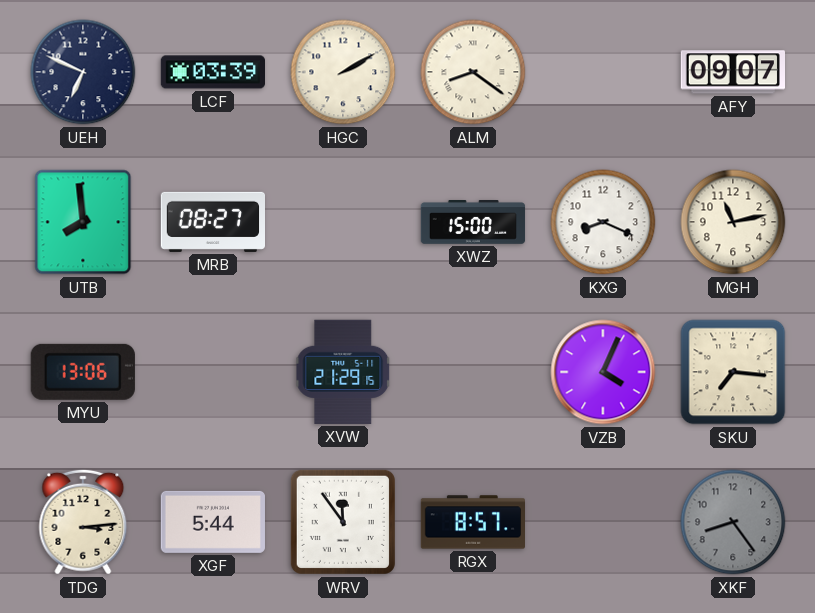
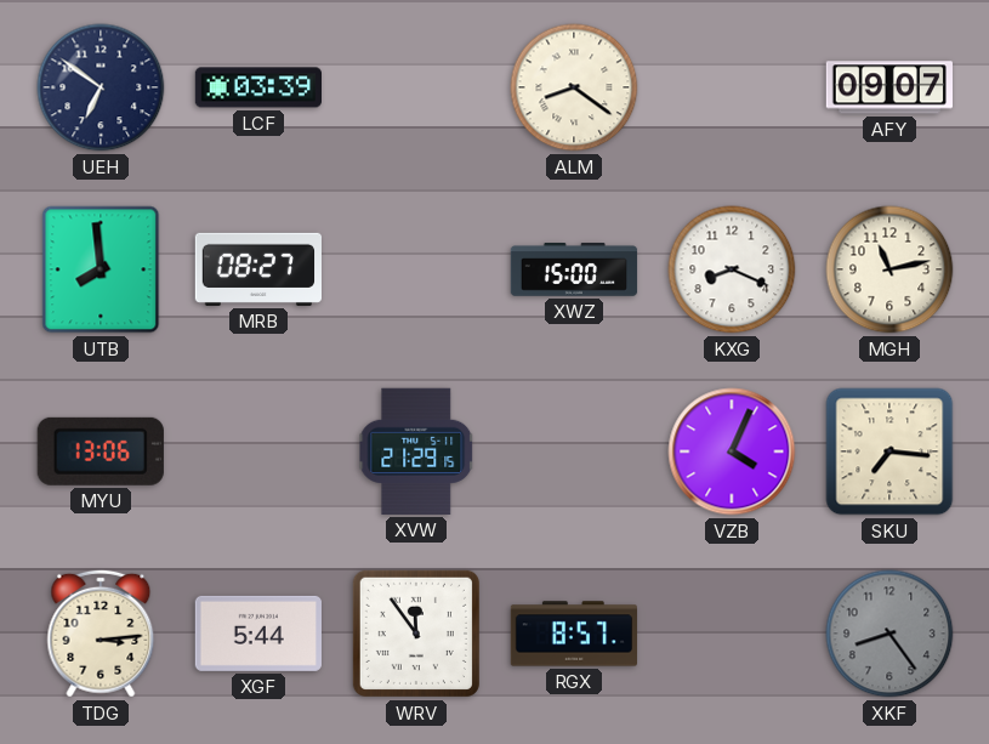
UEH: 6:49 -> 6:51 (101, 87)
HGC: 2:10 -> none (343, 72)
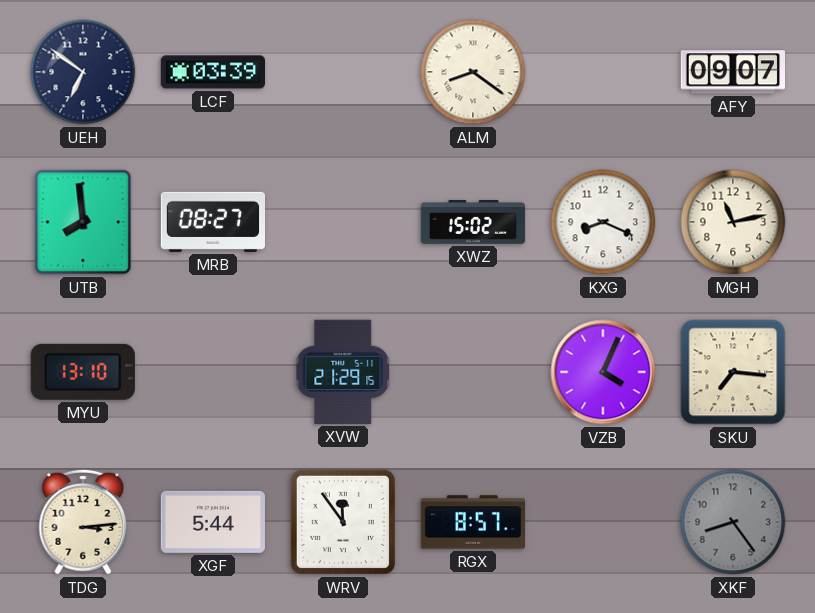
XWZ: 15:00 -> 15:02 (473, 222)
MYU: 13:06 -> 13:10 (83, 372)
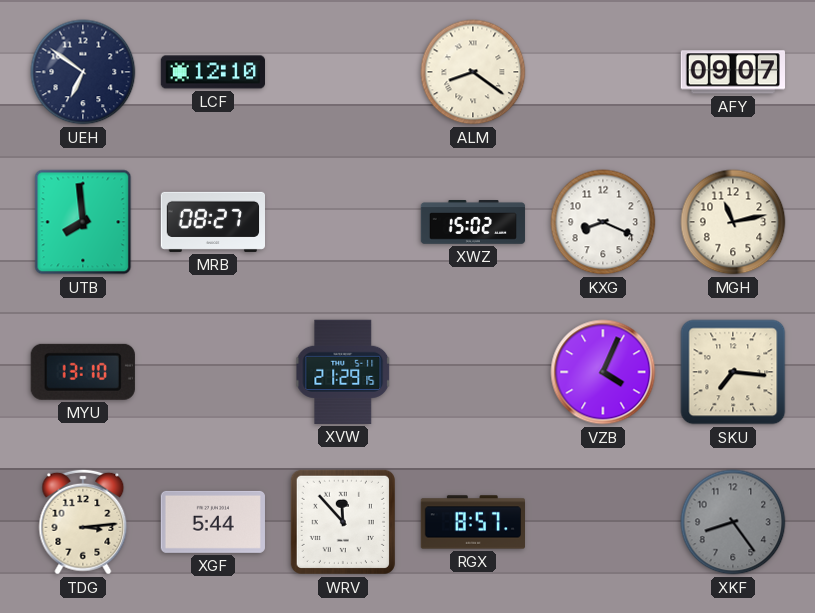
LCF: 03:39 -> 12:10 (212, 72)
WRV: 11:54 -> 11:53 (343, 522)
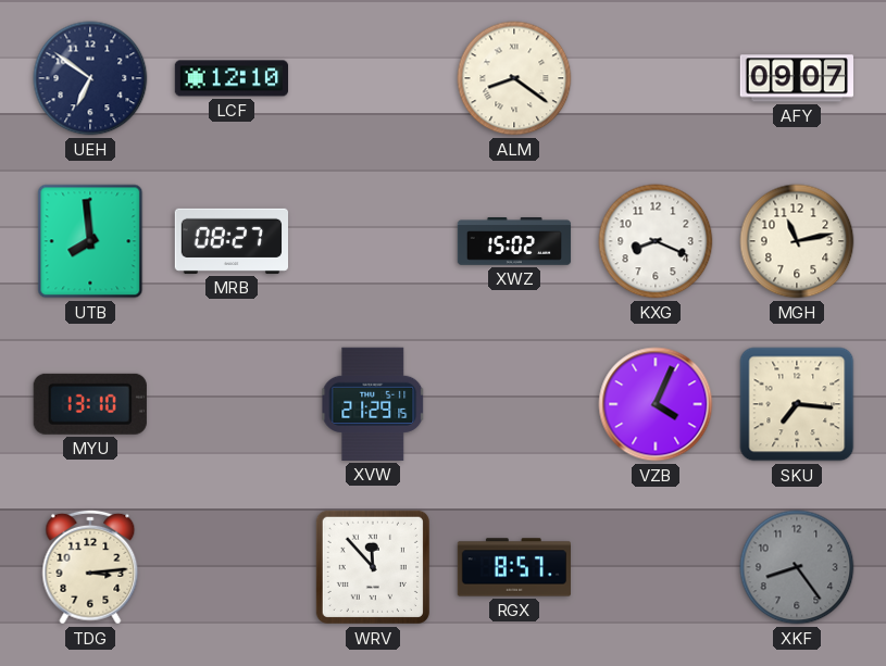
XGF: 5:44 -> none (213, 522)
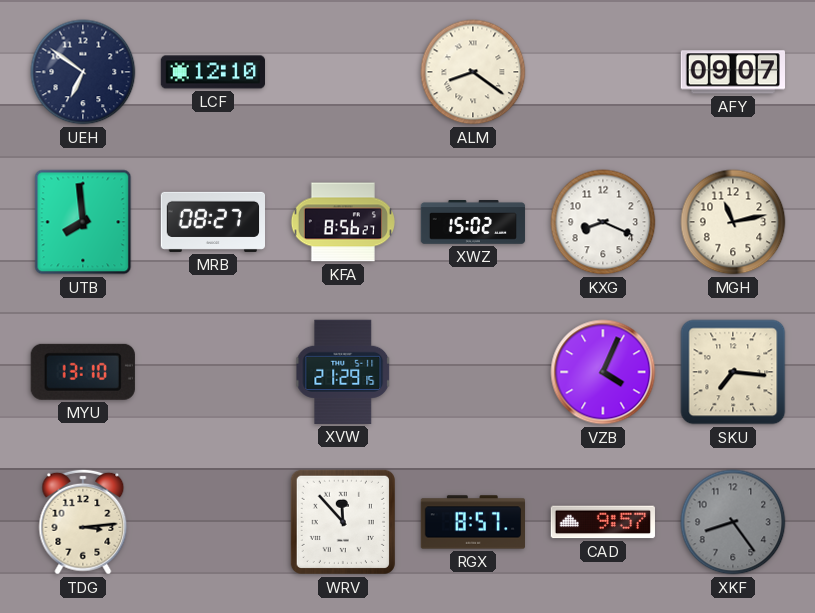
KFA: none -> 8:56 (343, 222)
CAD: none -> 9:57 (603, 522)
